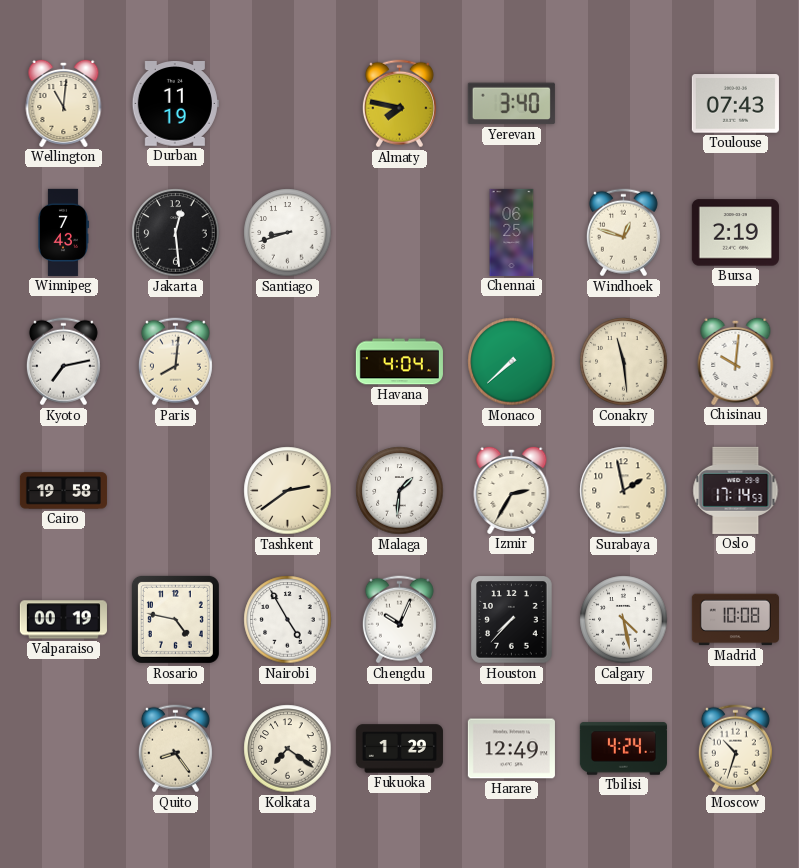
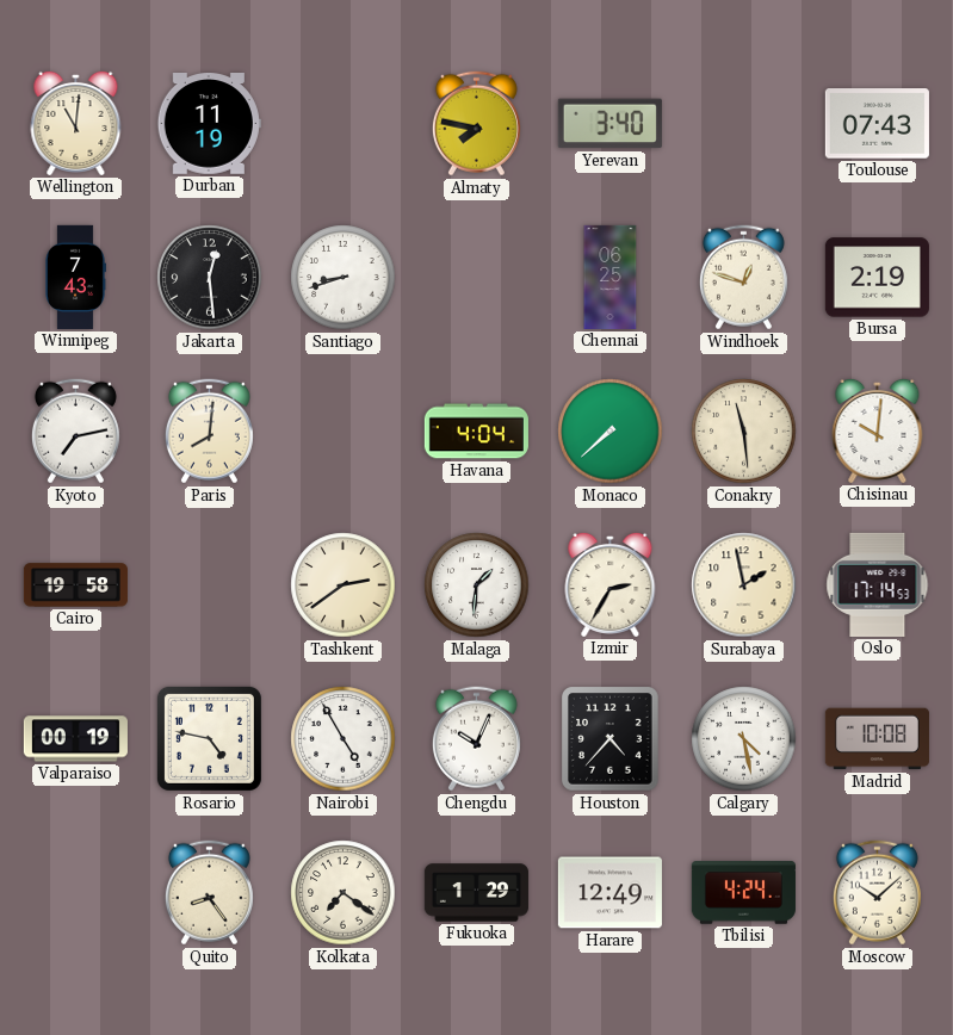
Houston: 7:37 -> 4:37 (611, 739)
Moscow: 10:33 -> 10:08 (877, 893)
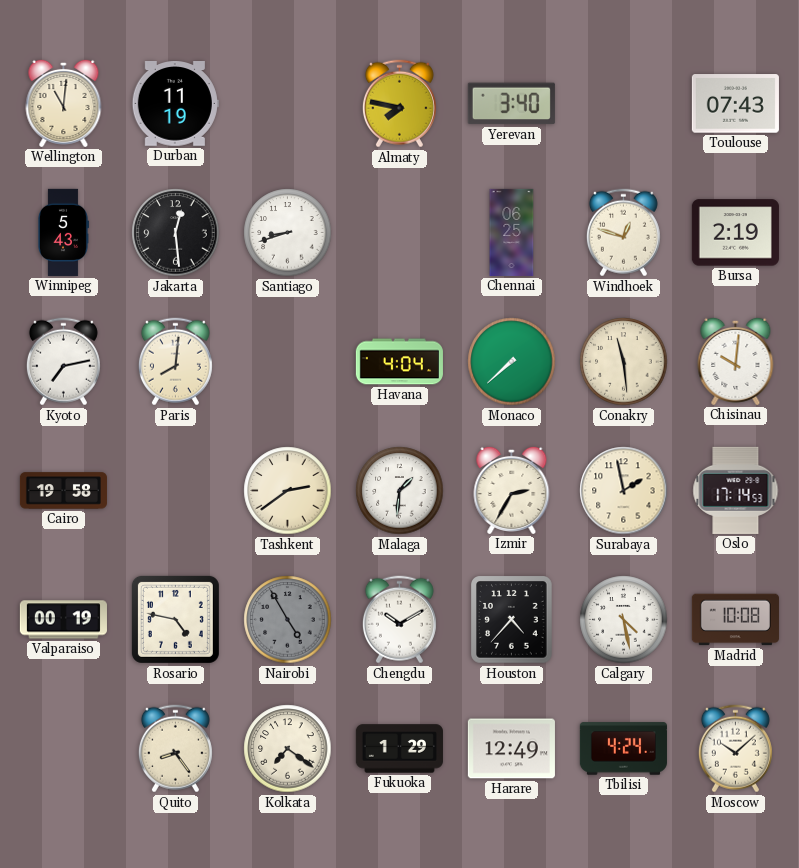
Winnipeg: 7:43 -> 5:43 (63, 232)
Nairobi dial: white -> grey (288, 620)
Chengdu: 10:04 -> 10:10 (399, 620)
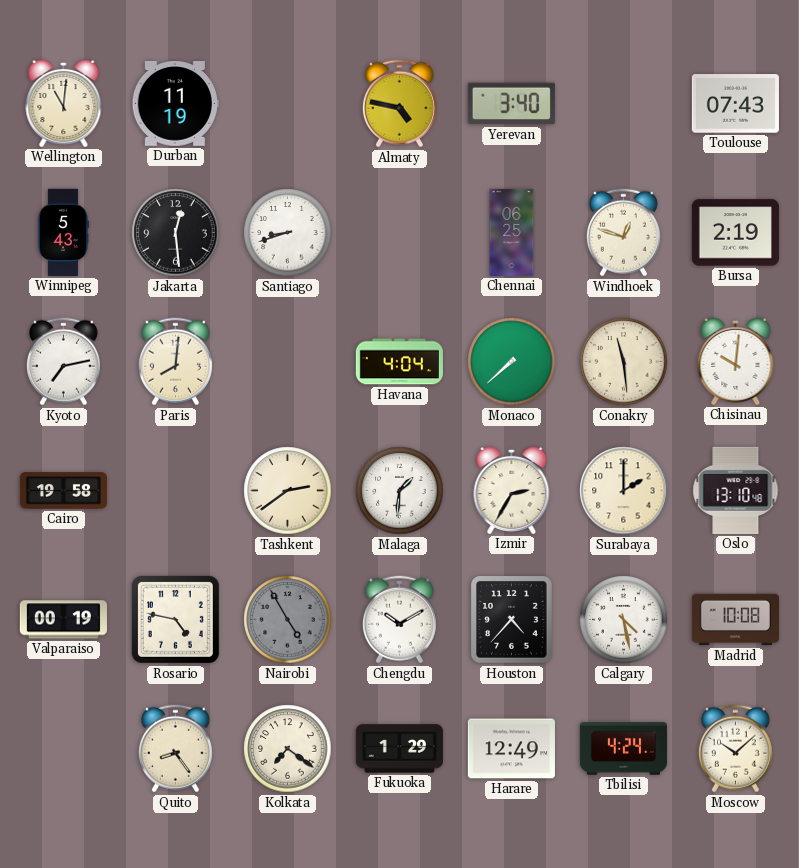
Almaty: 7:47 -> 4:47 (399, 104)
Surabaya: 1:58 -> 2:00 (624, 491)
Oslo: 17:14 -> 13:10 (736, 490)
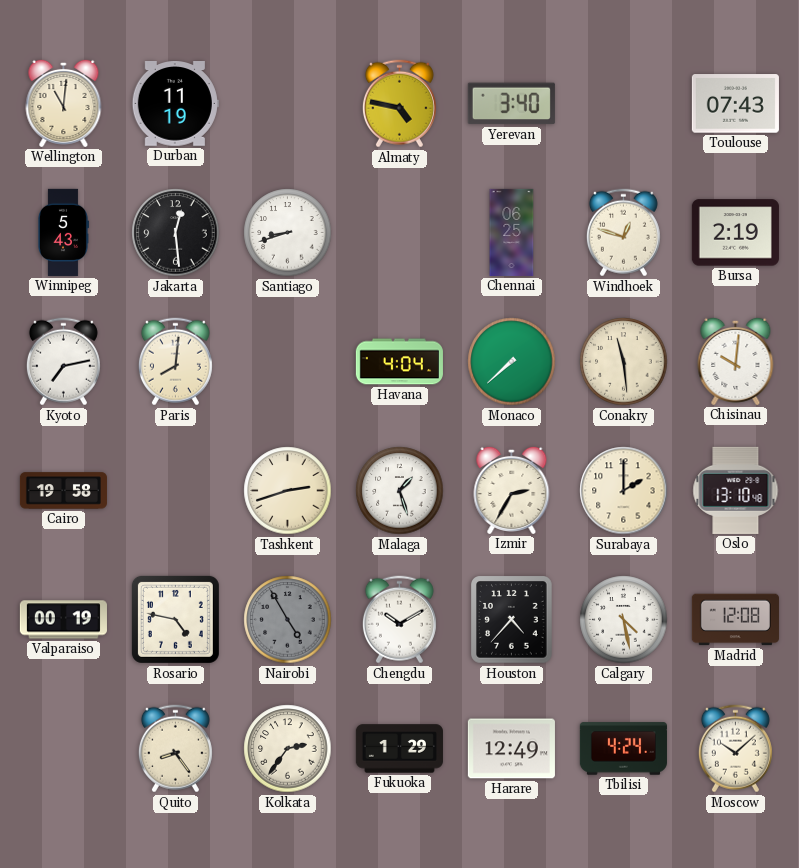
Tashkent: 2:39 -> 2:42 (288, 491)
Malaga: 1:31 -> 1:27 (400, 491)
Madrid: 10:08 -> 12:08 (735, 620)
Kolkata: 7:21 -> 2:36 (288, 749)
